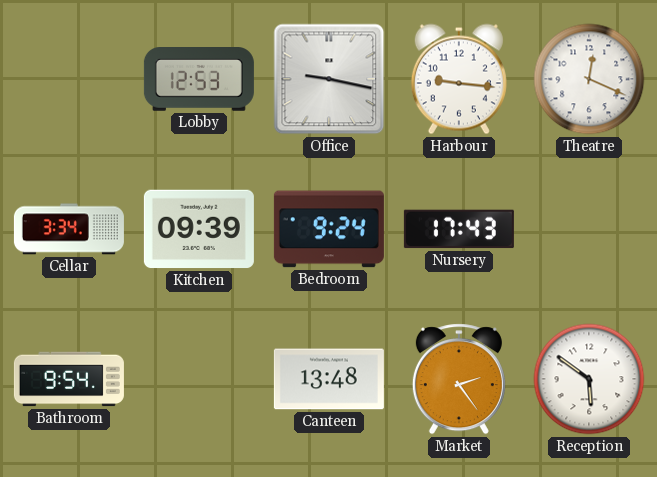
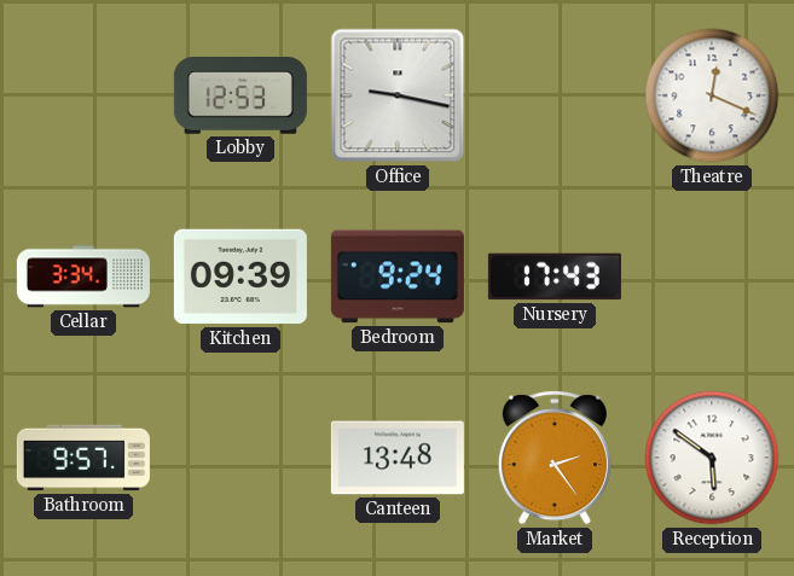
Harbour: 9:16 -> none (459, 79)
Bathroom: 9:54 -> 9:57 (83, 458)
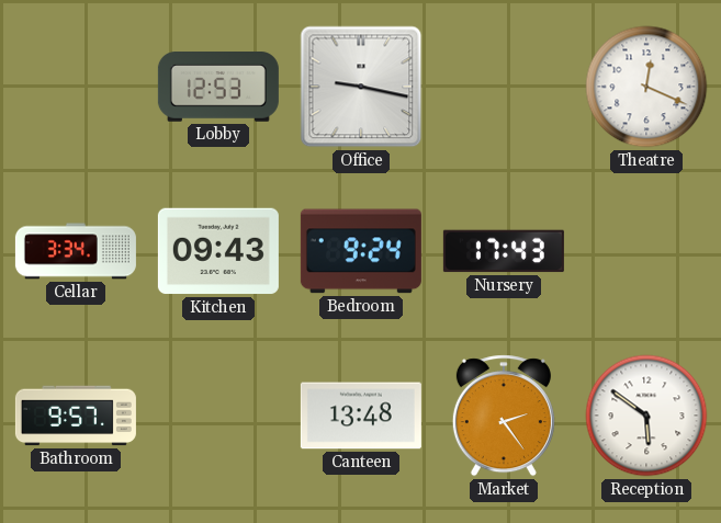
Kitchen: 09:39 -> 09:43 (218, 251)
